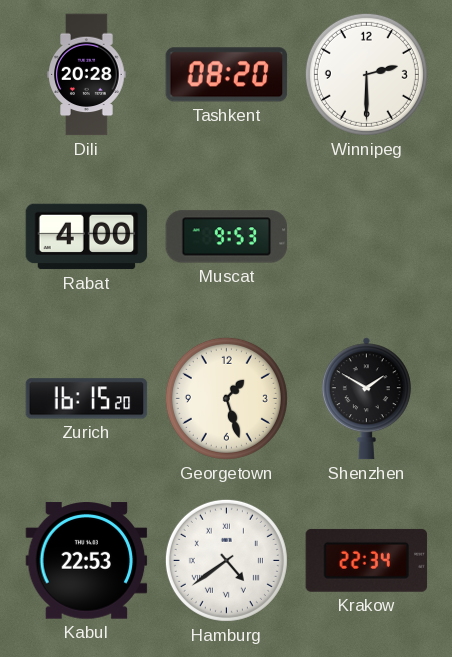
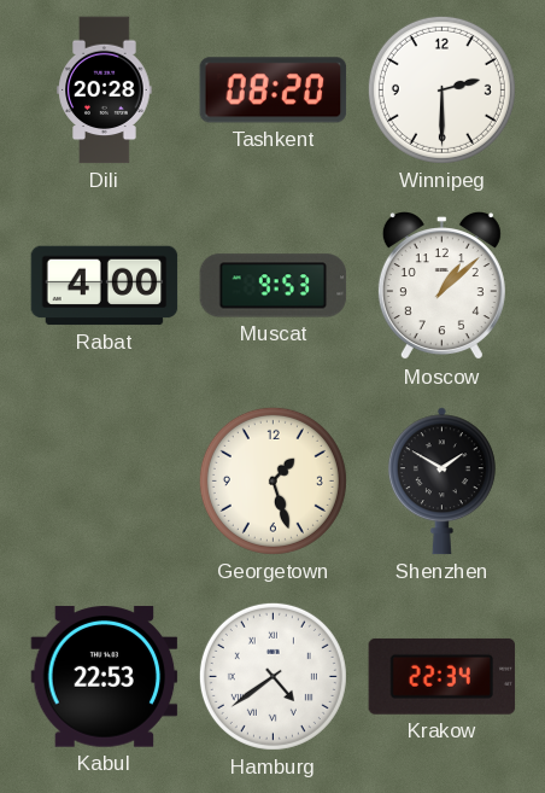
Moscow: none -> 1:08 (441, 286)
Zurich: 16:15 -> none (87, 399)
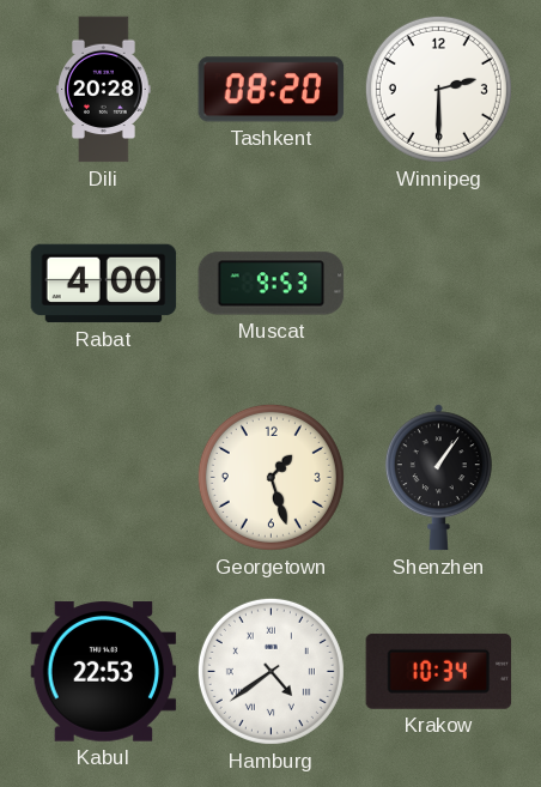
Moscow: 1:08 -> none (441, 286)
Shenzhen: 1:50 -> 1:06 (438, 478)
Krakow: 22:34 -> 10:34 (439, 671)
